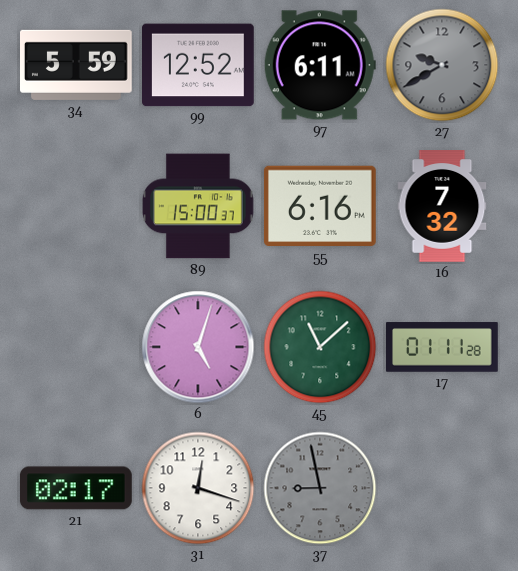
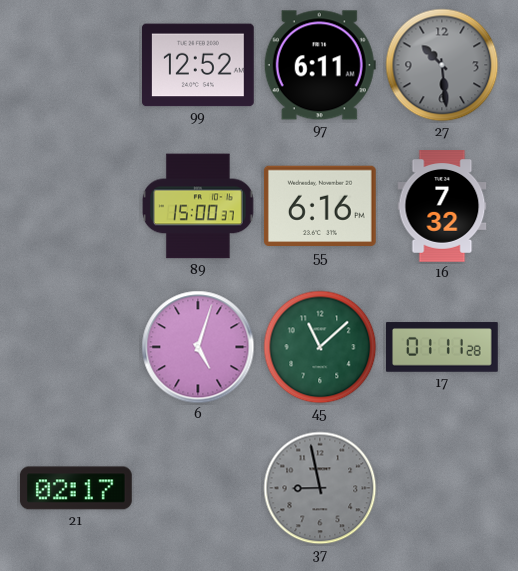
34: 5:59 -> none (77, 65)
27: 9:40 -> 10:29 (442, 65)
31: 12:18 -> none (198, 488)
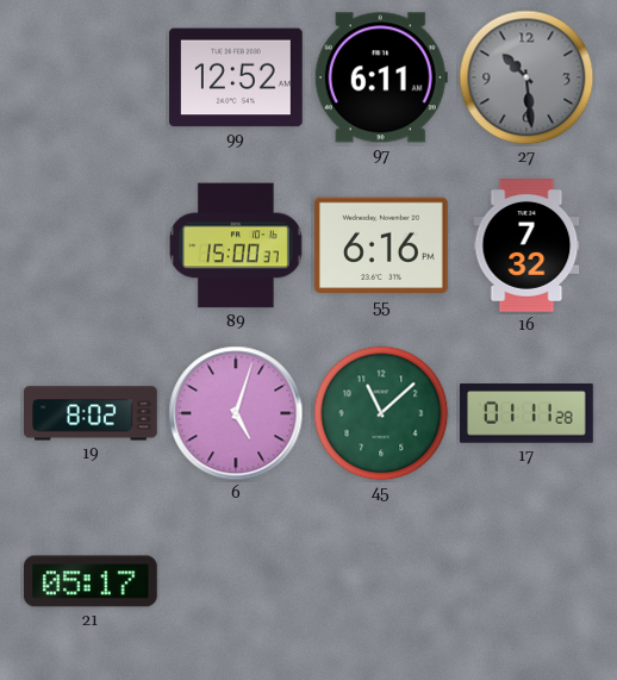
19: none -> 8:02 (92, 413)
21: 02:17 -> 05:17 (91, 581)
37: 8:58 -> none (320, 488)
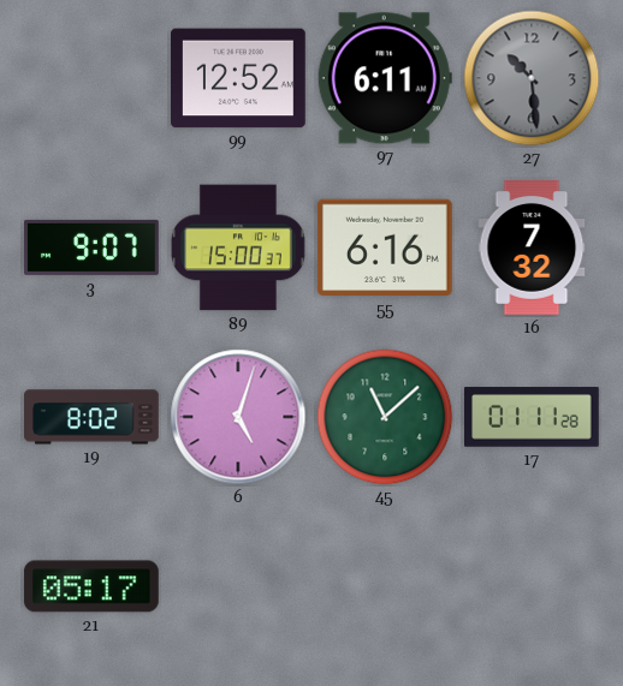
3: none -> 9:07 (93, 247)
